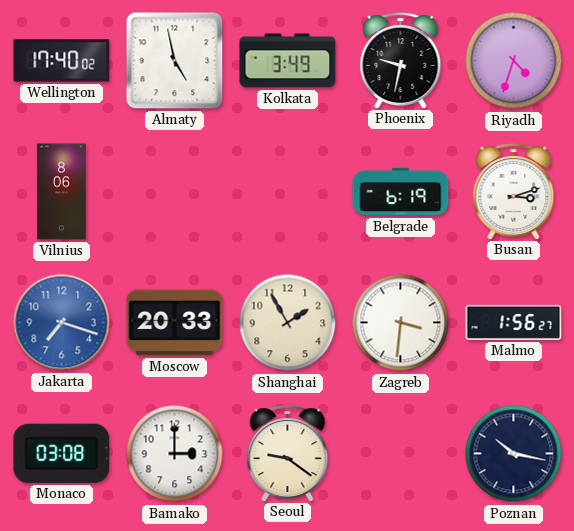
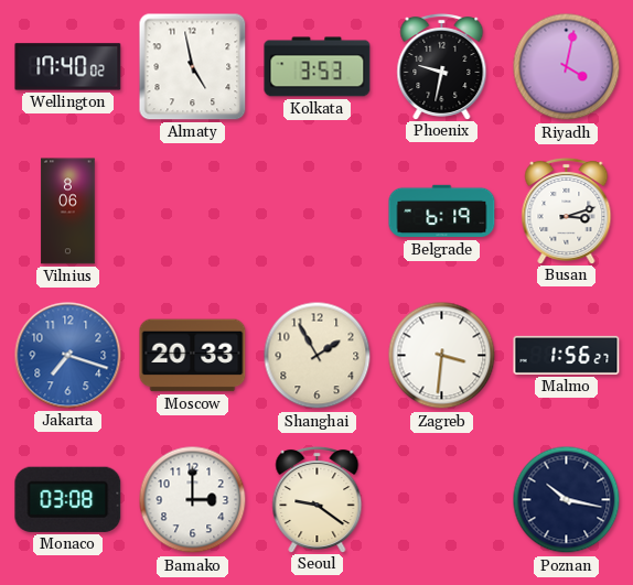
Kolkata: 3:49 -> 3:53 (318, 67)
Riyadh: 4:33 -> 4:02 (567, 67)
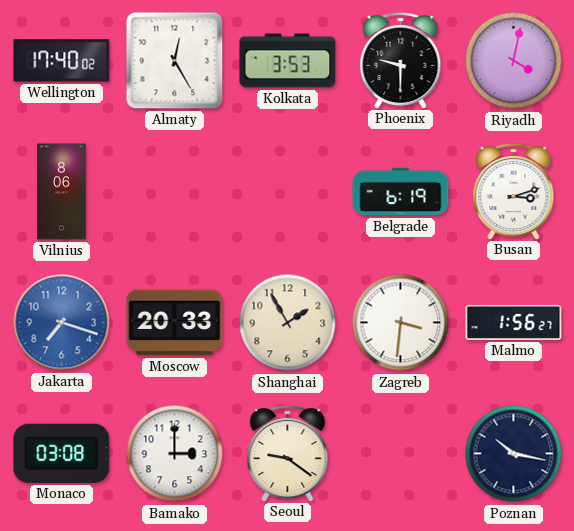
Almaty: 4:58 -> 12:25 (175, 61)
Phoenix: 9:32 -> 9:30 (401, 60)
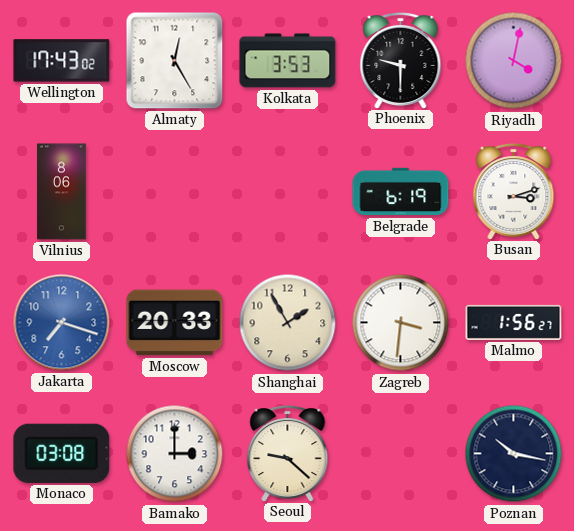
Wellington: 17:40 -> 17:43 (62, 61)
Seoul: 9:21 -> 9:22 (288, 453)
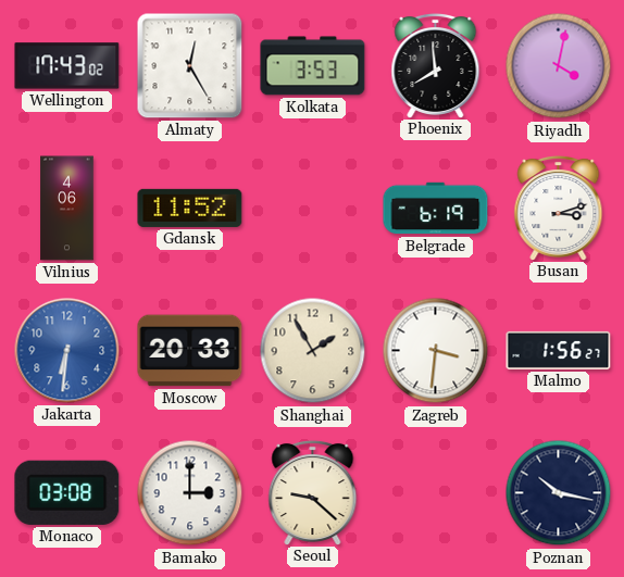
Phoenix: 9:30 -> 7:59 (436, 65)
Vilnius: 8:06 -> 4:06 (67, 209)
Gdansk: none -> 11:52 (190, 208)
Jakarta: 7:18 -> 6:31 (67, 351)
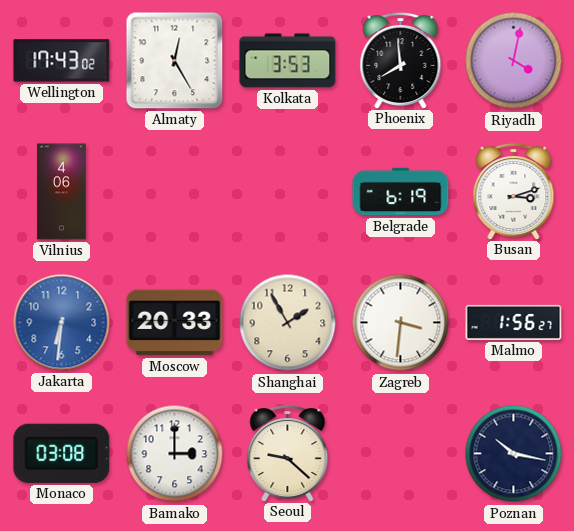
Gdansk: 11:52 -> none (190, 208)
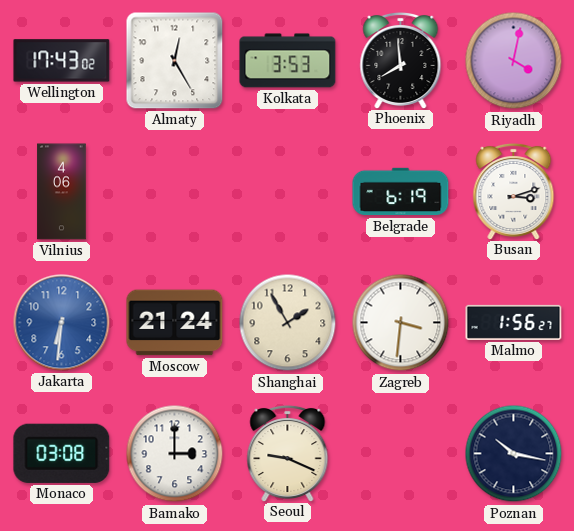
Moscow: 20:33 -> 21:24 (175, 323)
Seoul: 9:22 -> 9:19 (288, 453)
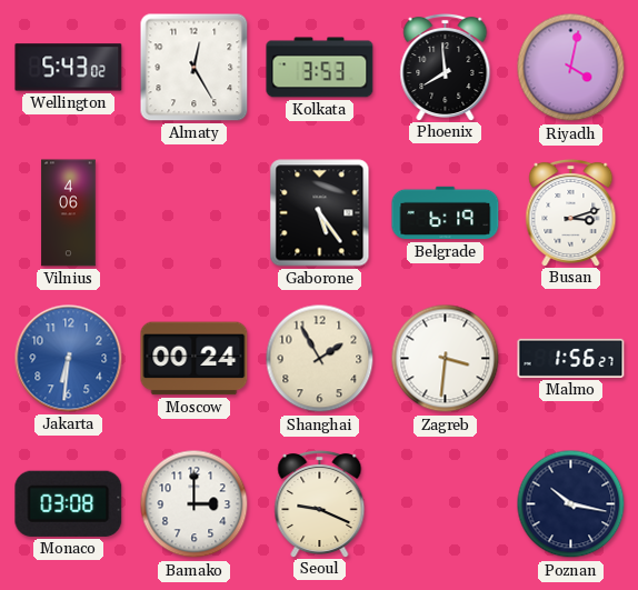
Wellington: 17:43 -> 5:43 (69, 68)
Gaborone: none -> 5:24 (320, 213)
Moscow: 21:24 -> 00:24 (195, 359)
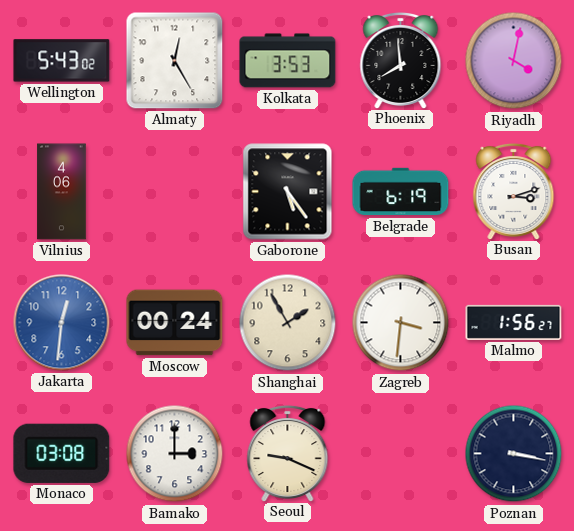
Jakarta: 6:31 -> 12:31 (62, 323)
Poznan: 10:17 -> 3:17 (514, 454)
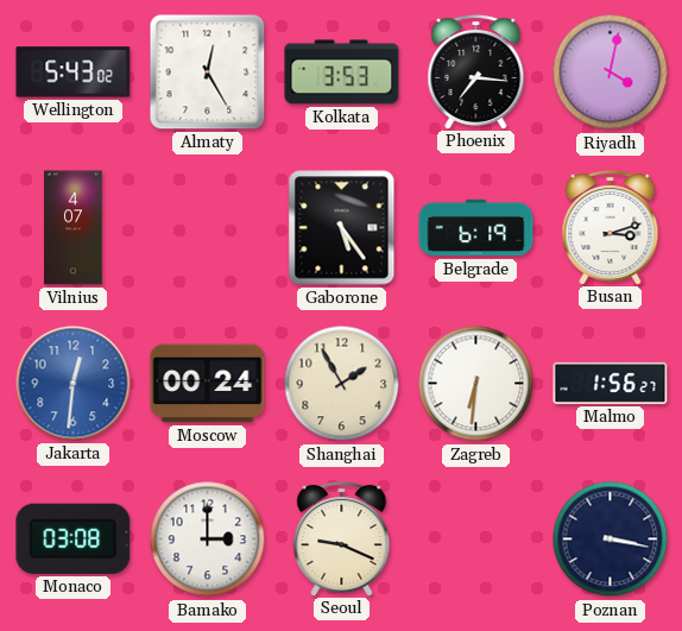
Phoenix: 7:59 -> 7:16 (476, 71)
Vilnius: 4:06 -> 4:07 (74, 228)
Zagreb: 3:31 -> 6:31 (476, 384)
